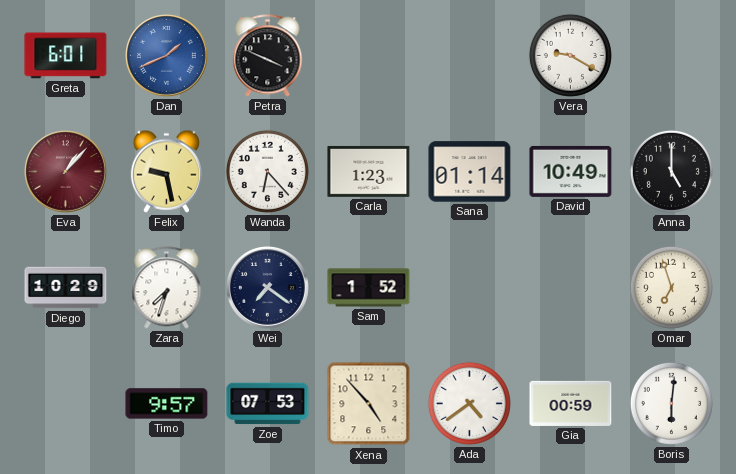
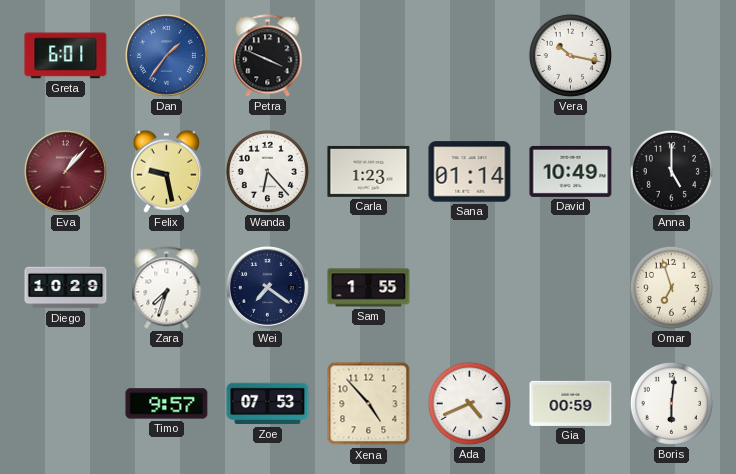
Dan: 1:41 -> 1:36 (167, 56)
Vera: 9:20 -> 10:17 (570, 55)
Sam: 1:52 -> 1:55 (369, 288)
Ada: 4:39 -> 4:41 (469, 403)
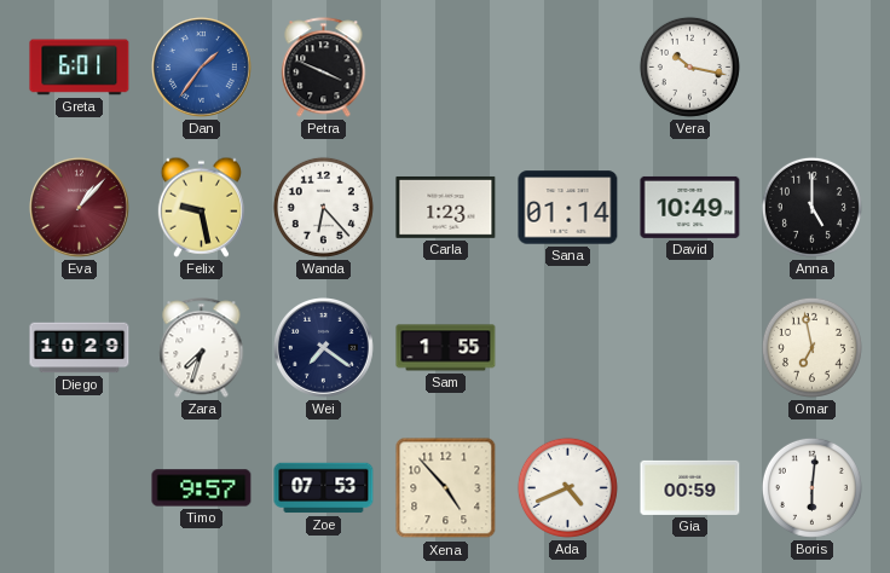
Omar: 6:57 -> 6:58 (811, 347)
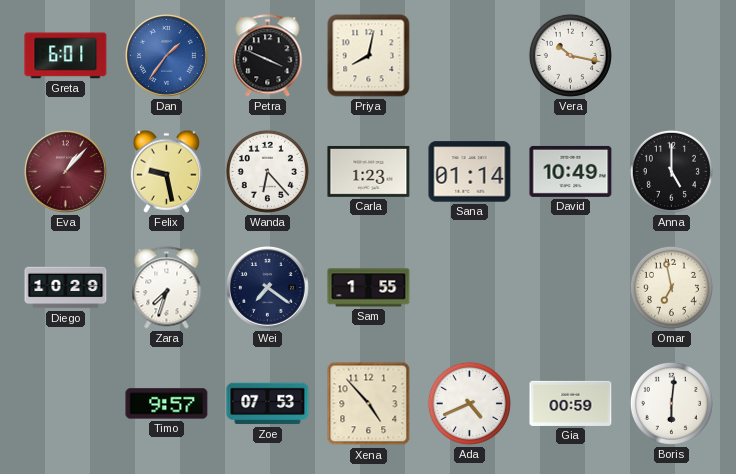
Priya: none -> 8:02 (369, 56)
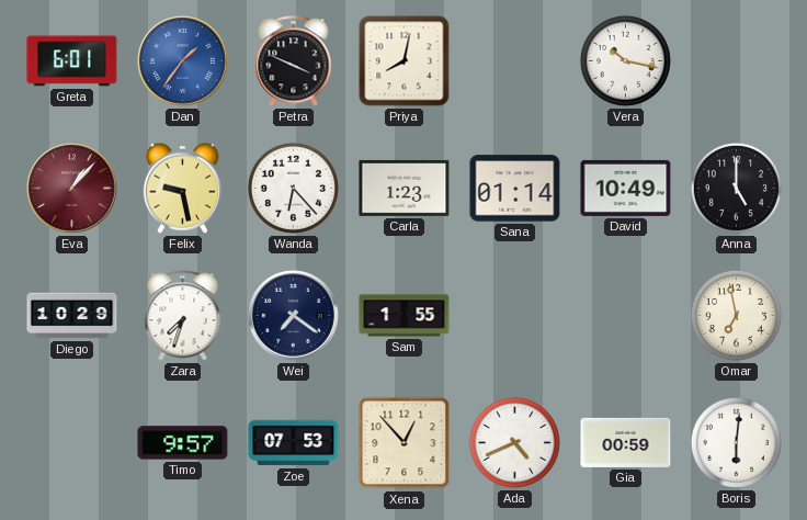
Xena: 4:53 -> 12:53 (405, 443)
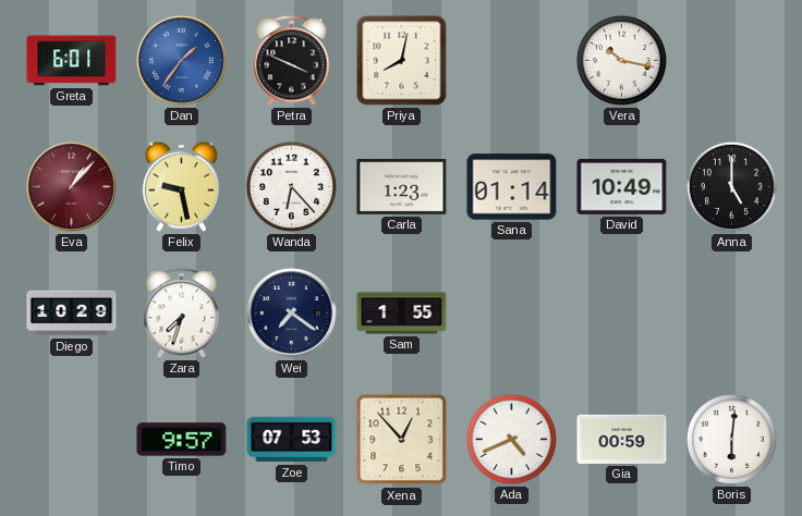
Omar: 6:58 -> none (736, 315)
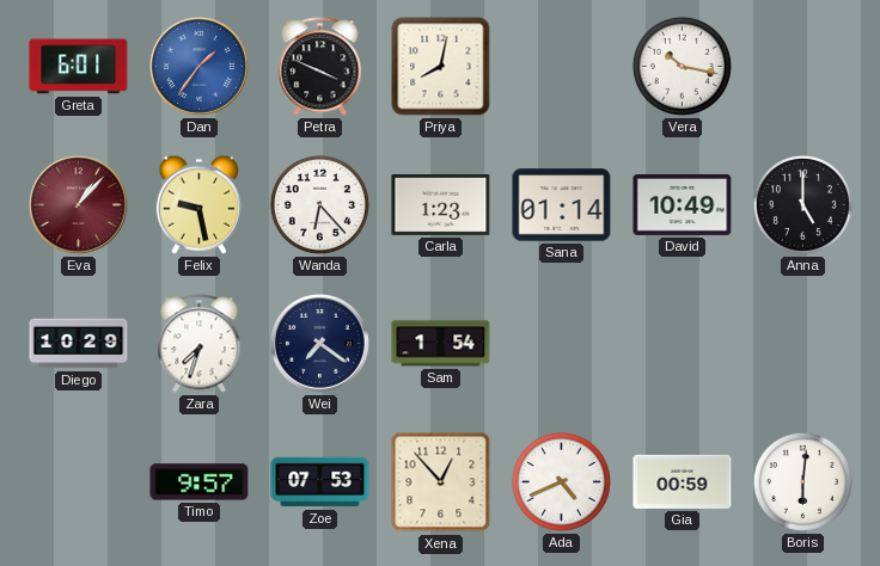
Sam: 1:55 -> 1:54 (441, 344)
